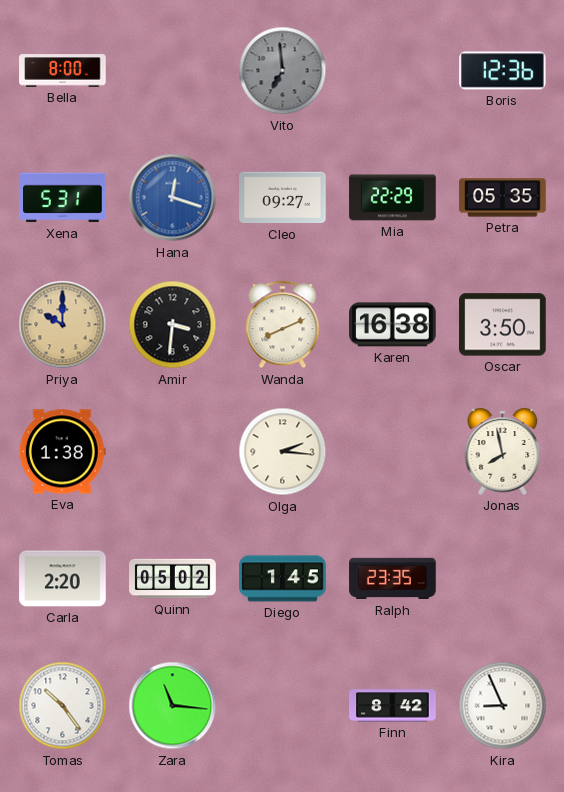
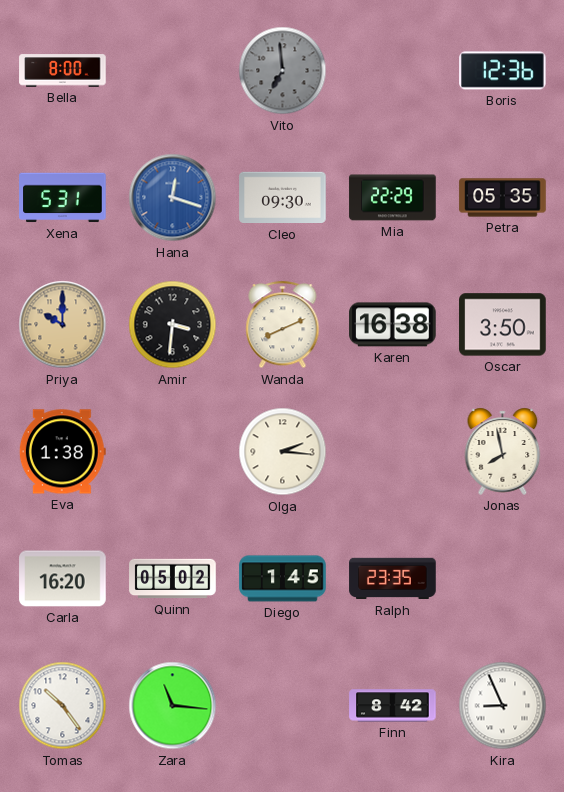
Cleo: 09:27 -> 09:30 (283, 198)
Carla: 2:20 -> 16:20 (63, 579)
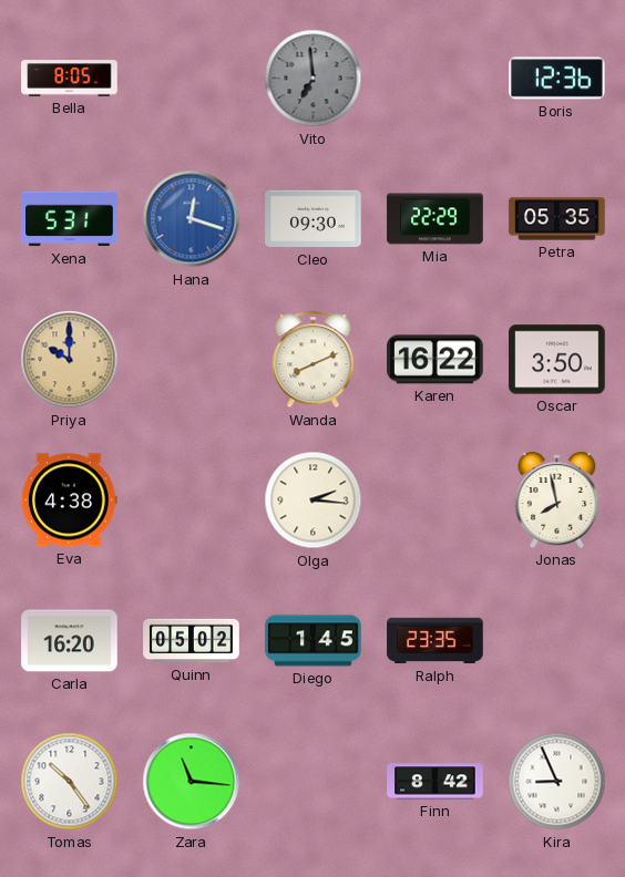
Bella: 8:00 -> 8:05 (70, 79)
Amir: 3:31 -> none (173, 325)
Karen: 16:38 -> 16:22 (436, 360)
Eva: 1:38 -> 4:38 (69, 501)
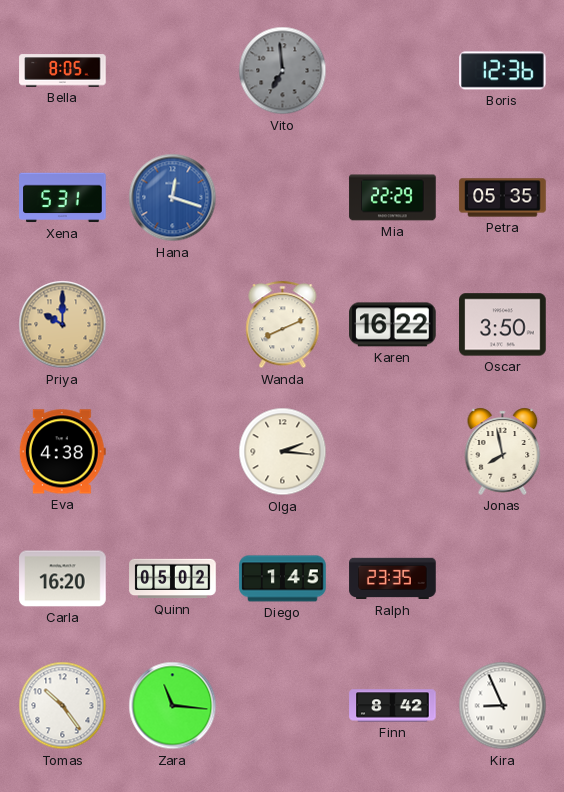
Cleo: 09:30 -> none (314, 219)
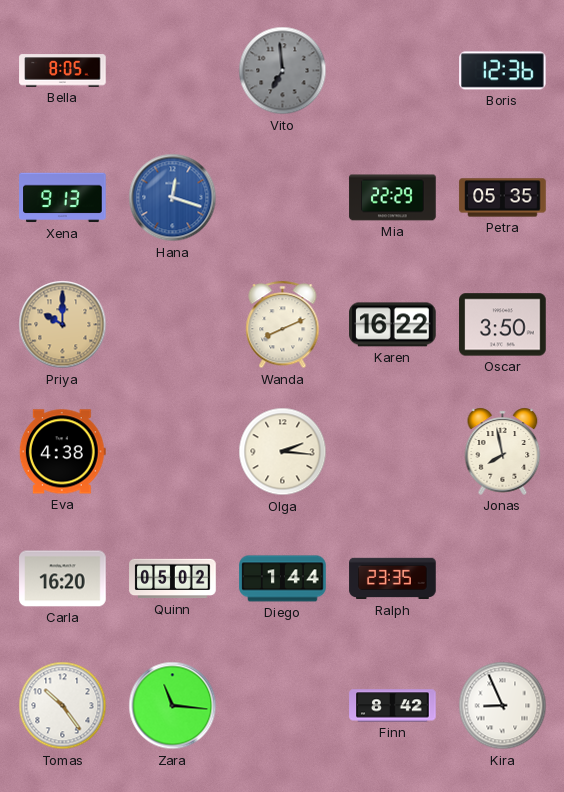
Xena: 5:31 -> 9:13 (63, 198)
Diego: 1:45 -> 1:44 (283, 579)
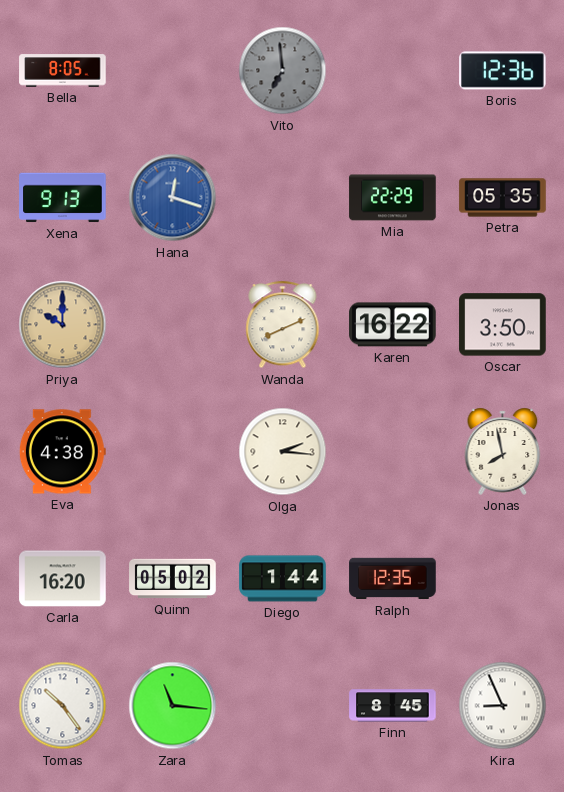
Ralph: 23:35 -> 12:35 (393, 579)
Finn: 8:42 -> 8:45 (393, 706)
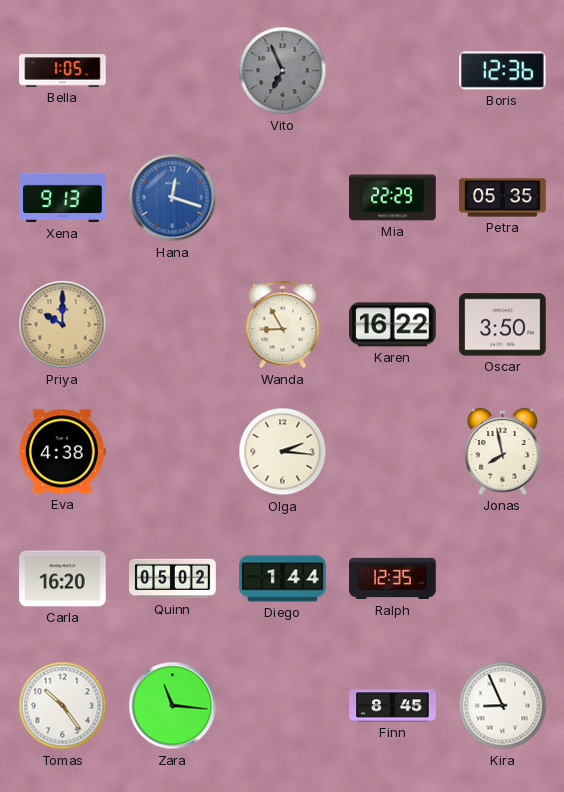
Bella: 8:05 -> 1:05 (63, 71)
Vito: 6:59 -> 6:56 (283, 71)
Wanda: 8:11 -> 8:55 (283, 325)
